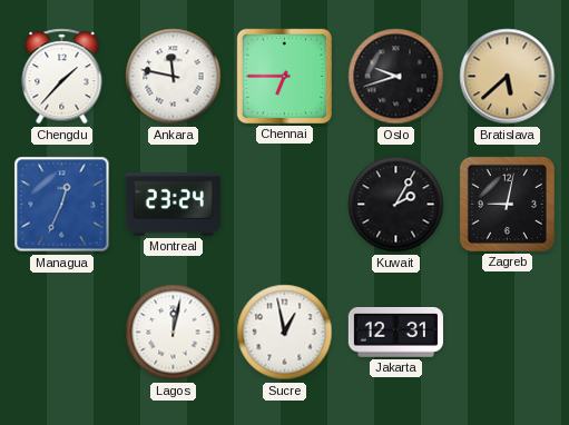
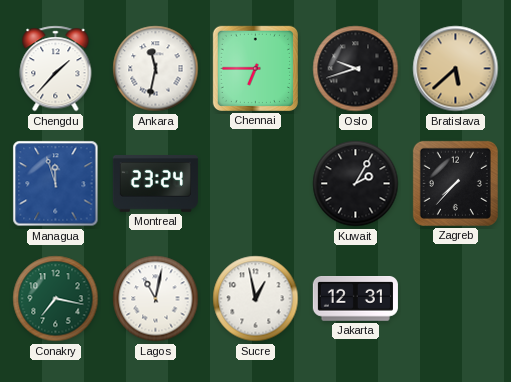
Ankara: 11:47 -> 11:32 (156, 69)
Managua: 12:34 -> 11:57 (56, 184)
Zagreb: 9:02 -> 7:37 (455, 183)
Conakry: none -> 7:17 (56, 299)
Lagos: 12:02 -> 11:02 (156, 299)
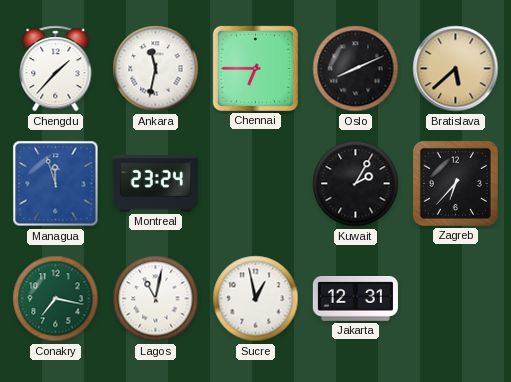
Oslo: 9:42 -> 8:11 (356, 69)
Zagreb: 7:37 -> 6:37 (455, 183)
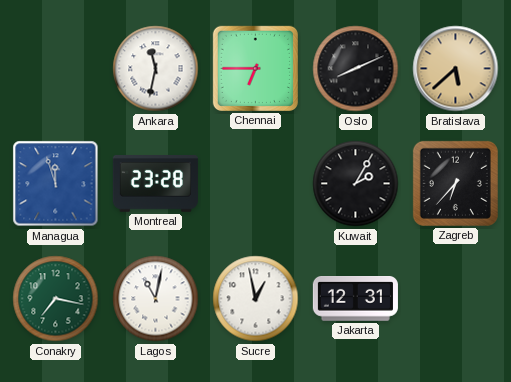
Chengdu: 1:37 -> none (56, 69)
Montreal: 23:24 -> 23:28 (155, 184)
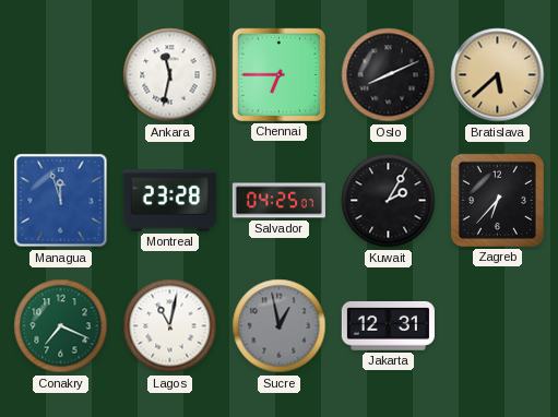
Salvador: none -> 04:25 (278, 201)
Conakry: 7:17 -> 7:19 (61, 326)
Sucre dial: white -> grey (280, 326)
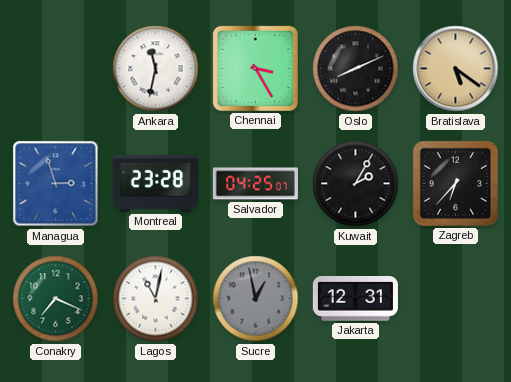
Chennai: 6:45 -> 3:25 (255, 68)
Bratislava: 5:38 -> 5:21 (456, 69)
Managua: 11:57 -> 2:57 (56, 184)
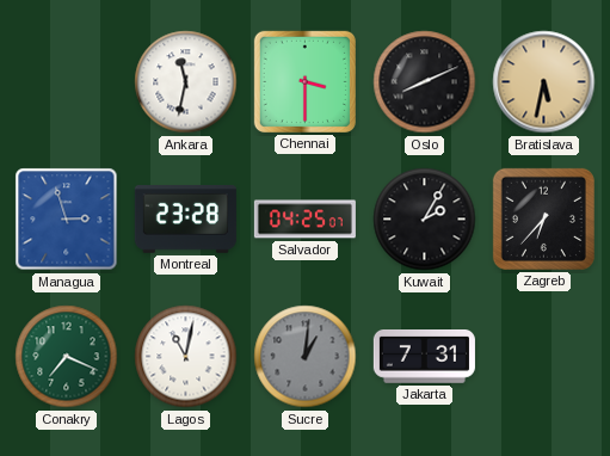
Chennai: 3:25 -> 3:30 (304, 81)
Bratislava: 5:21 -> 5:32 (544, 82)
Sucre: 12:58 -> 1:01 (306, 357)
Jakarta: 12:31 -> 7:31 (424, 357)
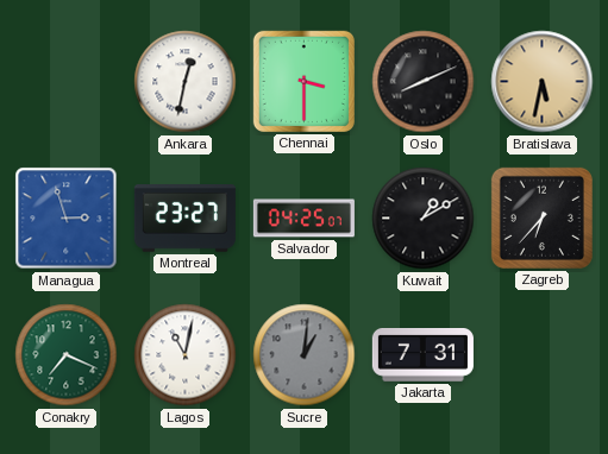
Ankara: 11:32 -> 12:32 (186, 82)
Montreal: 23:28 -> 23:27 (184, 219)
Kuwait: 2:05 -> 1:10 (424, 219)
